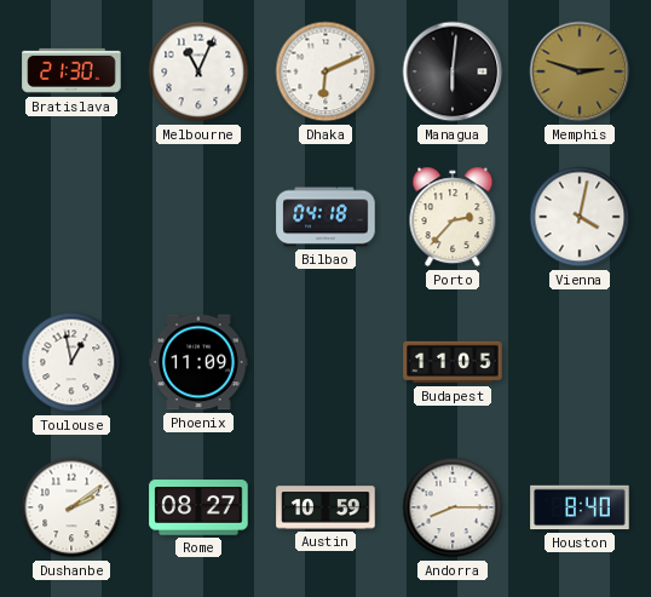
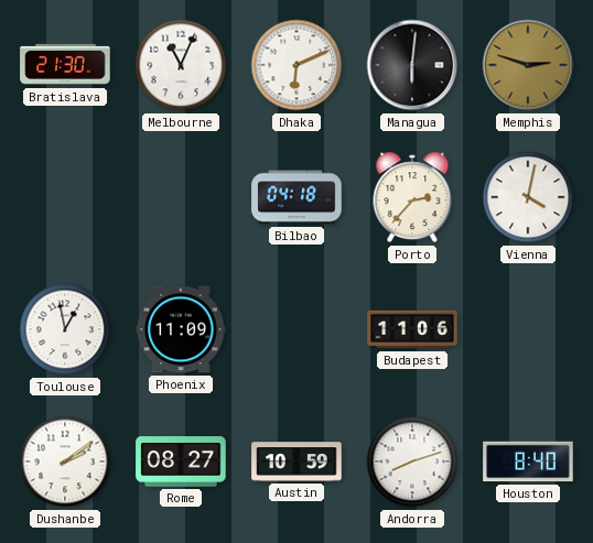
Budapest: 11:05 -> 11:06 (412, 329)
Andorra: 8:15 -> 8:12 (412, 461)
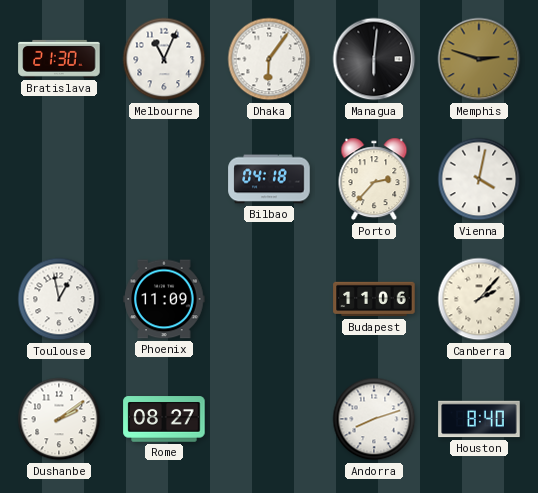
Dhaka: 6:11 -> 6:06 (269, 59)
Canberra: none -> 2:07 (479, 299)
Austin: 10:59 -> none (296, 461)
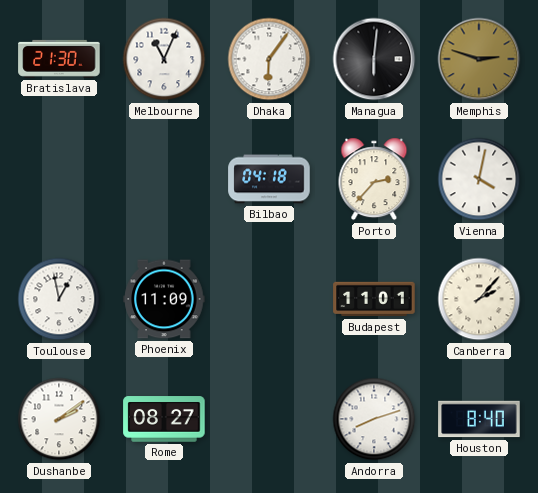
Budapest: 11:06 -> 11:01 (374, 299)
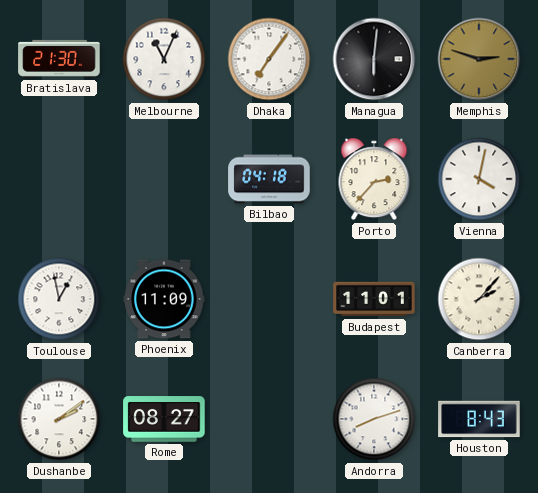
Dhaka: 6:06 -> 7:06 (269, 59)
Houston: 8:40 -> 8:43 (479, 419)
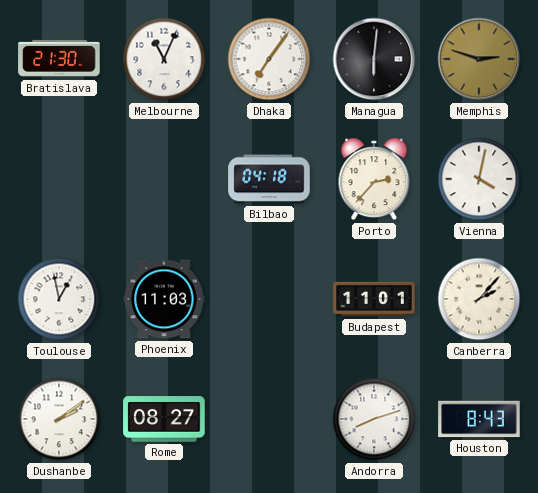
Phoenix: 11:09 -> 11:03 (164, 299)
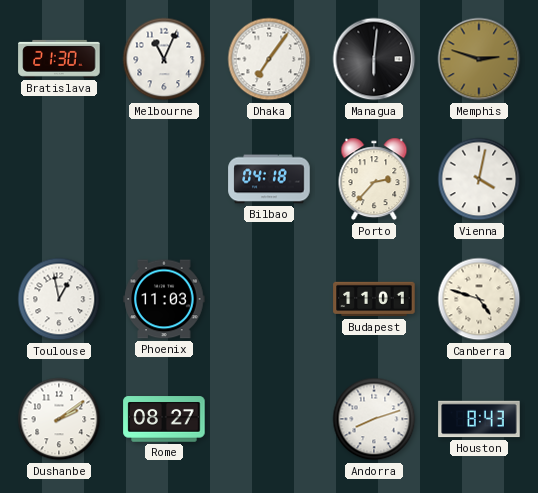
Canberra: 2:07 -> 4:48 (479, 299)
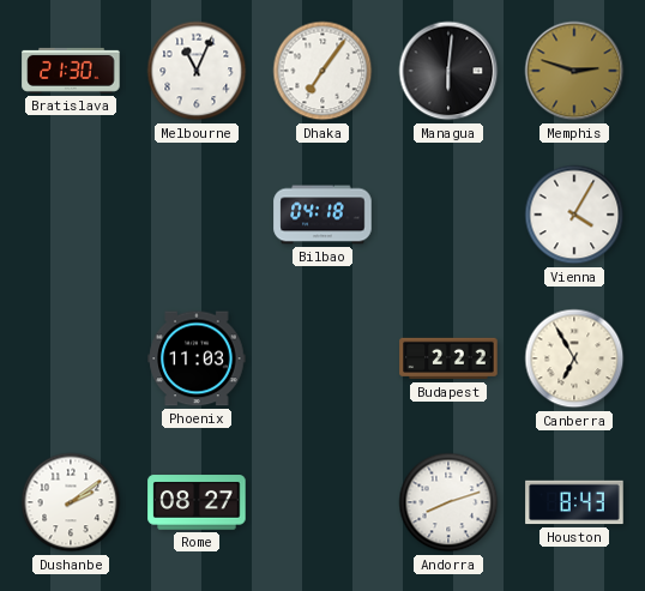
Porto: 2:37 -> none (374, 179)
Vienna: 4:02 -> 4:05 (574, 215)
Toulouse: 12:58 -> none (59, 299)
Budapest: 11:01 -> 2:22 (448, 358)
Canberra: 4:48 -> 6:55 (574, 358)
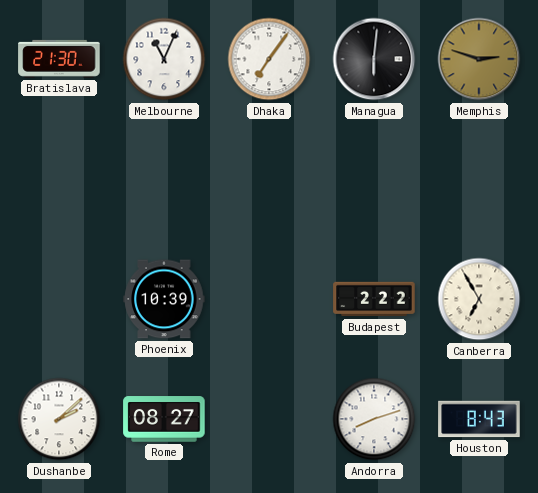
Bilbao: 04:18 -> none (322, 215)
Vienna: 4:05 -> none (574, 215)
Phoenix: 11:03 -> 10:39 (164, 299)
Dushanbe: 2:09 -> 2:08 (59, 419)
